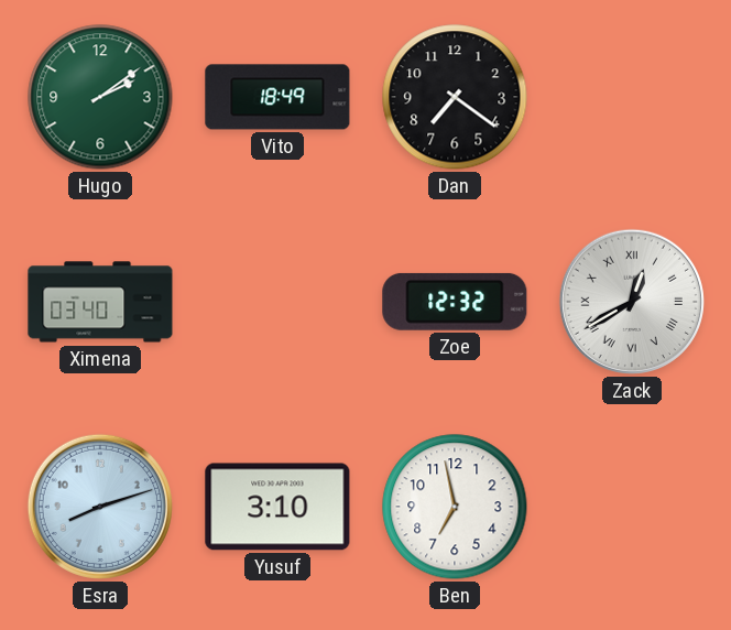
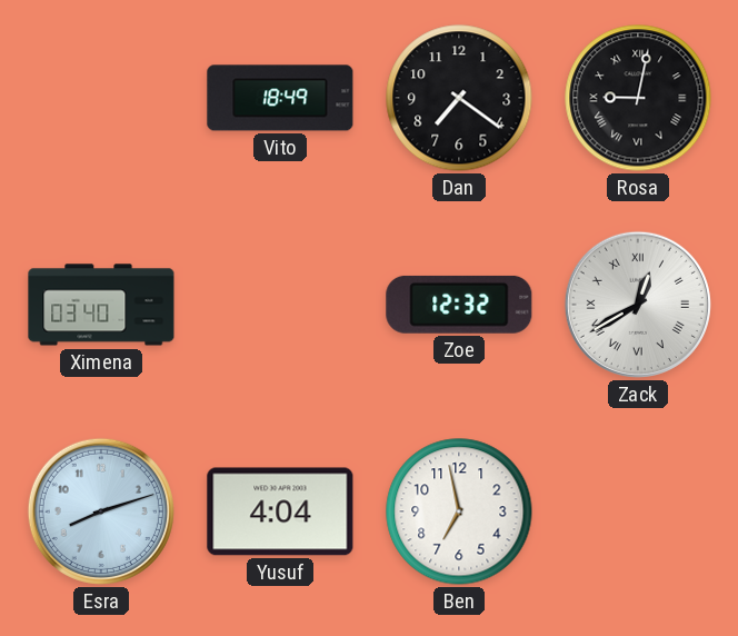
Hugo: 2:09 -> none (100, 97)
Rosa: none -> 9:02 (638, 98)
Yusuf: 3:10 -> 4:04 (280, 511)
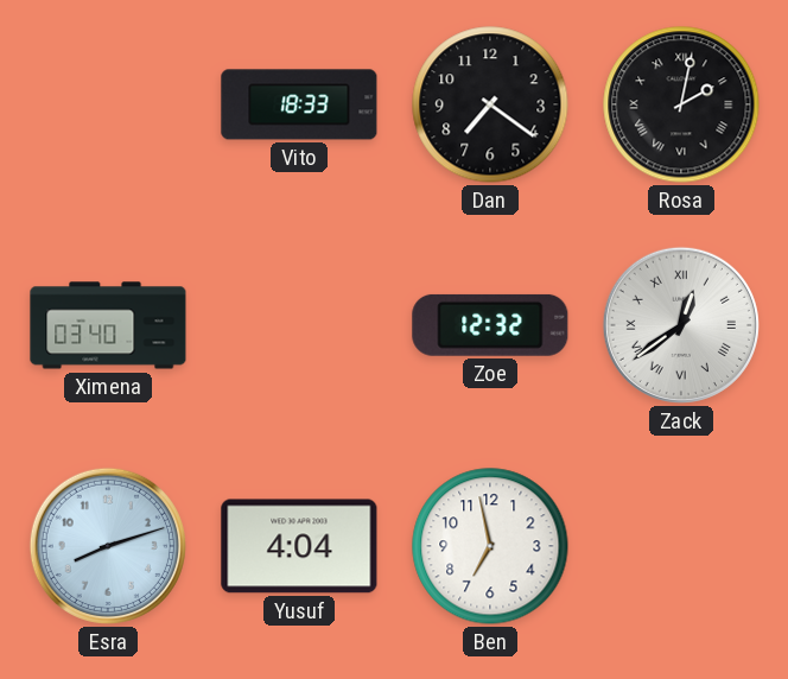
Vito: 18:49 -> 18:33 (299, 104)
Rosa: 9:02 -> 2:02 (681, 104)
Zack: 12:40 -> 12:39 (681, 325)
